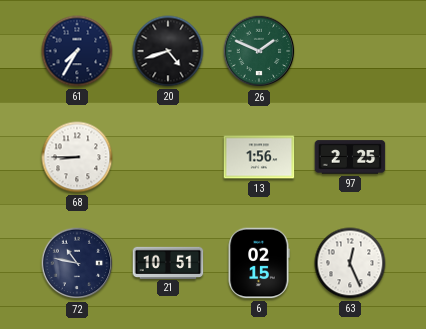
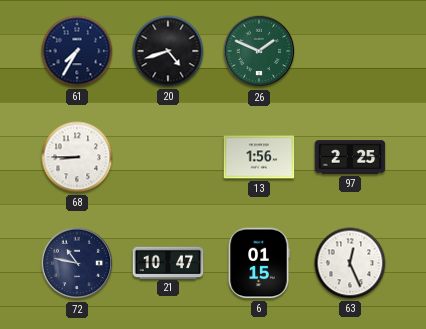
21: 10:51 -> 10:47 (168, 262)
6: 02:15 -> 01:15 (259, 263)
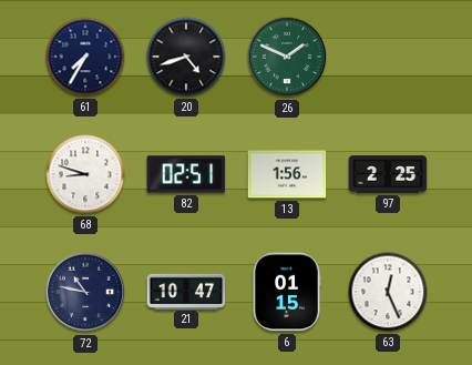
68: 8:45 -> 8:48 (85, 174)
82: none -> 02:51 (186, 174)
